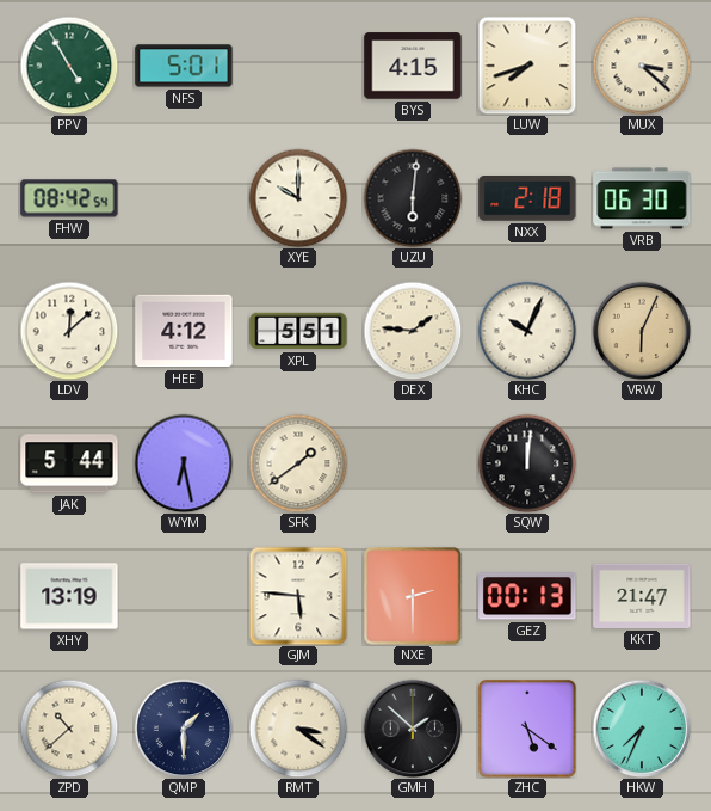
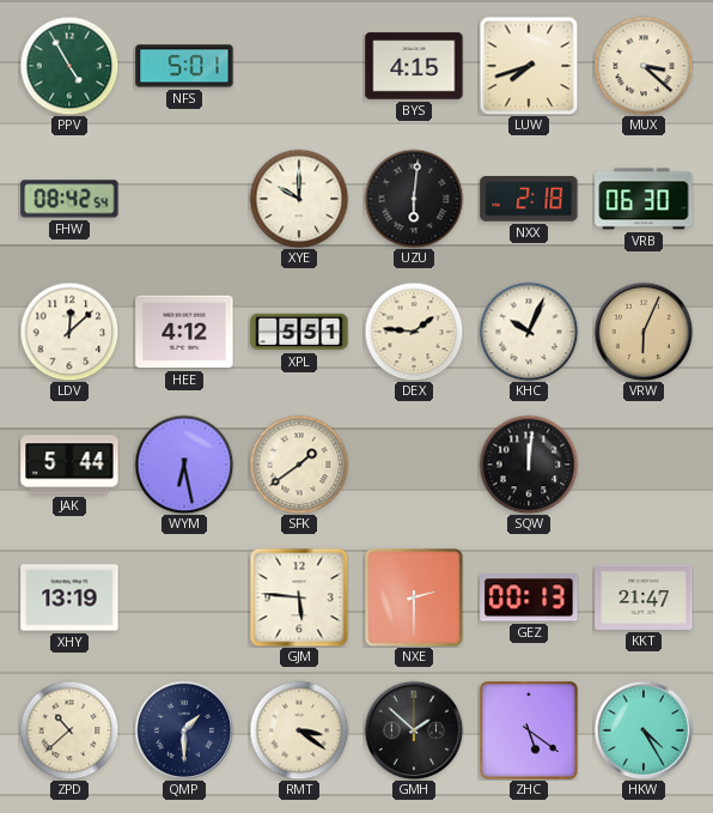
HKW: 7:34 -> 4:25 (644, 730)
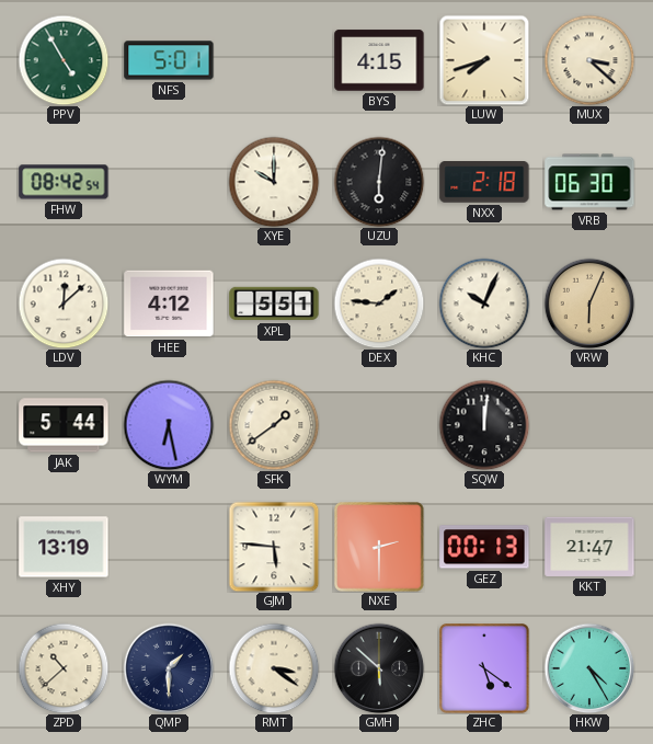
GMH: 1:52 -> 5:52 (379, 668)
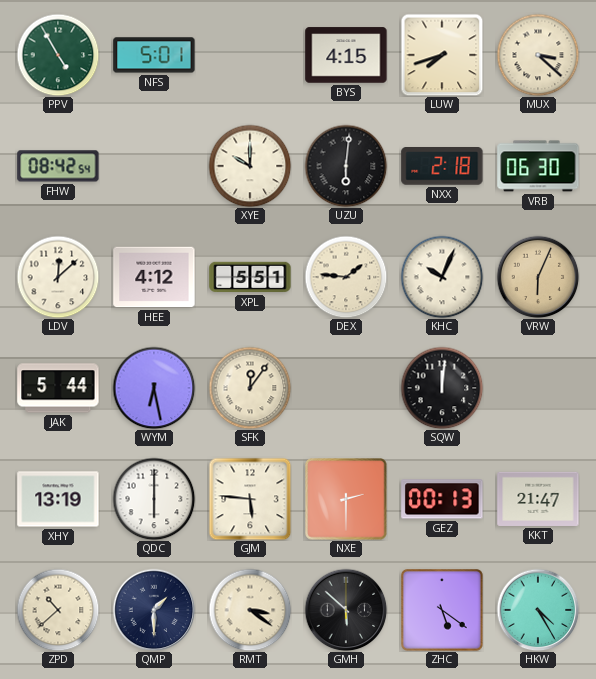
SFK: 1:39 -> 12:06 (250, 388)
QDC: none -> 6:00 (154, 499)
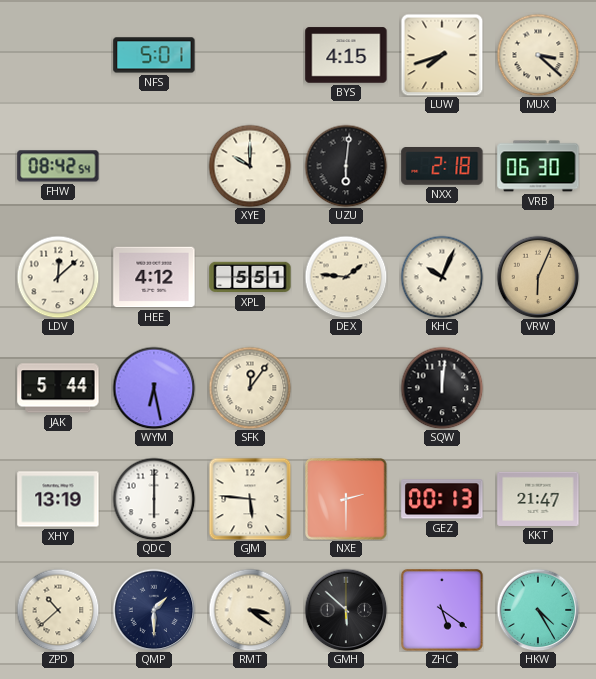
PPV: 4:55 -> none (58, 55)
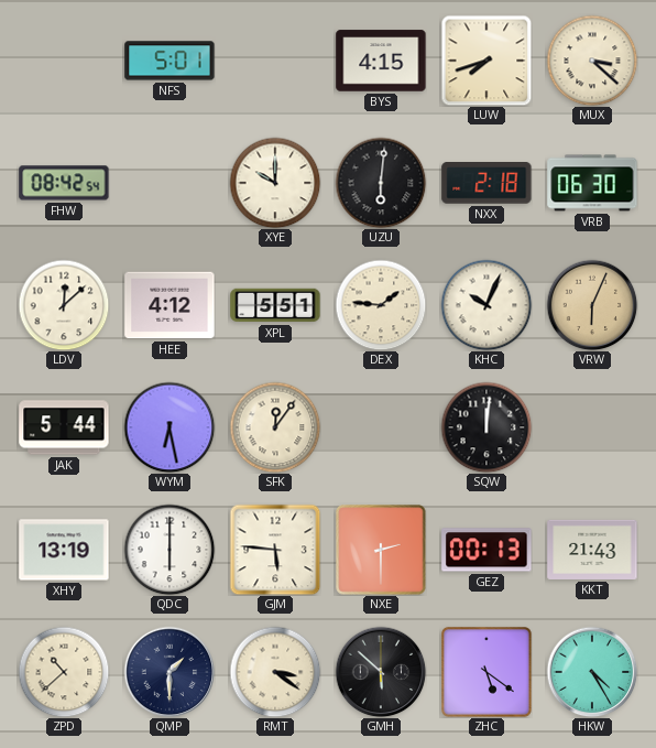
KKT: 21:47 -> 21:43 (592, 550)
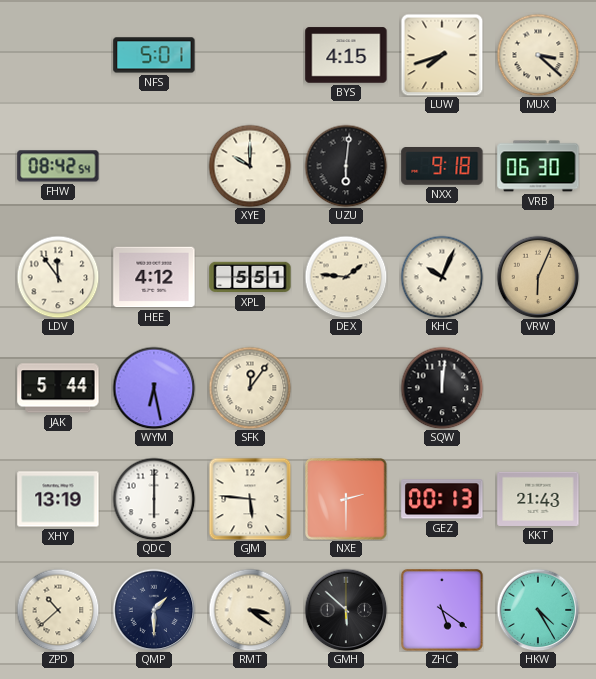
NXX: 2:18 -> 9:18 (442, 167)
LDV: 12:08 -> 11:54 (58, 277)
